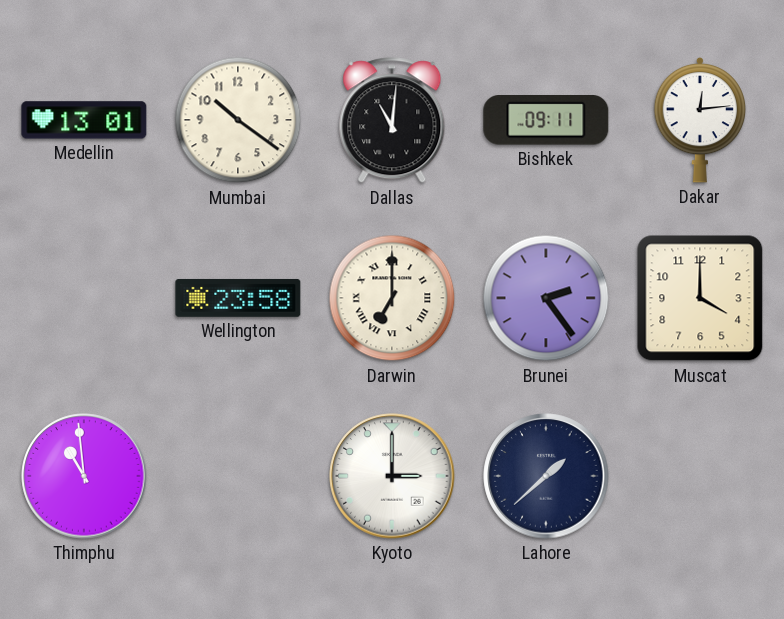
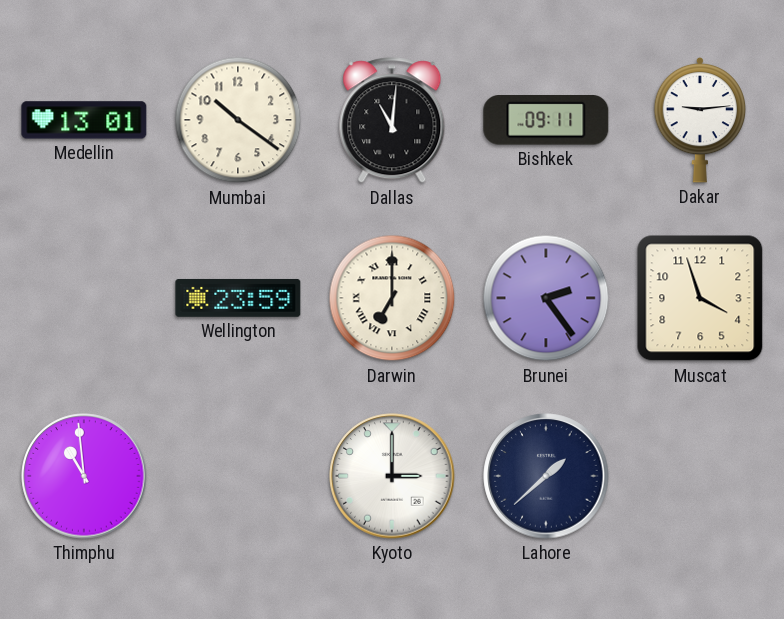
Dakar: 12:14 -> 9:14 (700, 120)
Wellington: 23:58 -> 23:59 (238, 298)
Muscat: 4:00 -> 3:57 (700, 298)
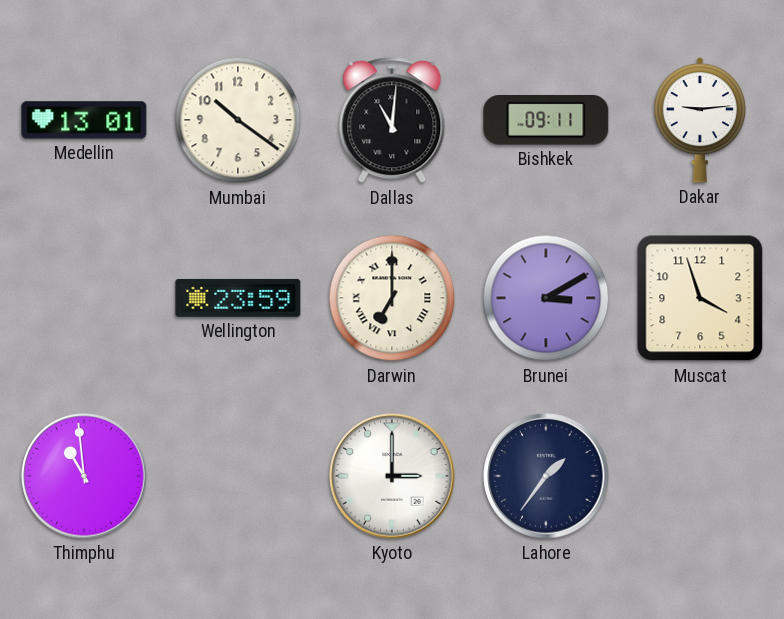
Brunei: 2:24 -> 3:10 (546, 298)
Lahore: 1:38 -> 1:36 (546, 476)
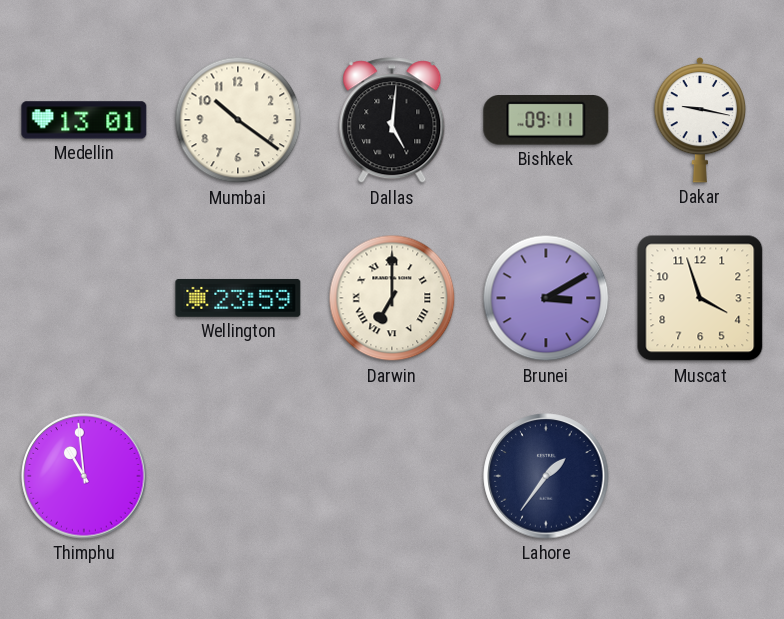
Dallas: 11:01 -> 5:01 (392, 121)
Dakar: 9:14 -> 9:17 (700, 120)
Kyoto: 3:00 -> none (392, 476)
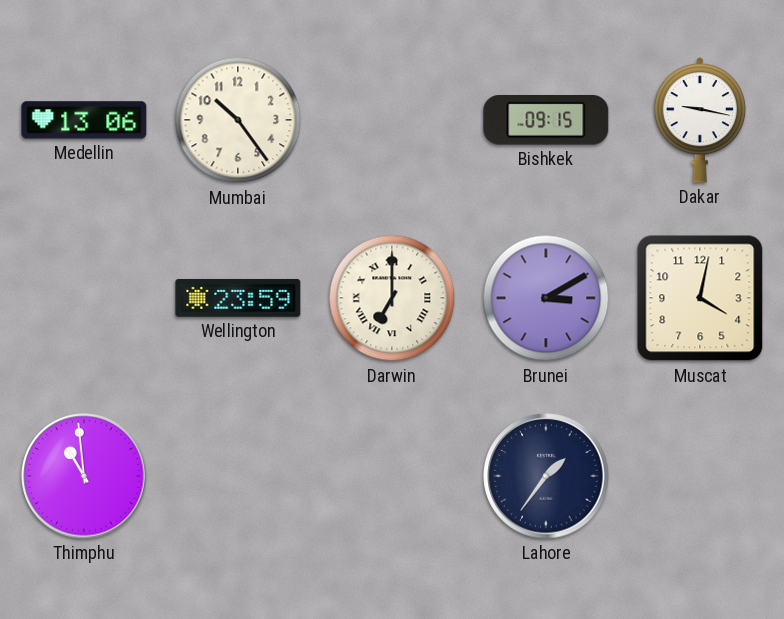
Medellin: 13:01 -> 13:06 (84, 120)
Mumbai: 10:21 -> 10:24 (238, 120)
Dallas: 5:01 -> none (392, 121)
Bishkek: 09:11 -> 09:15 (546, 120)
Muscat: 3:57 -> 4:02 (700, 298)
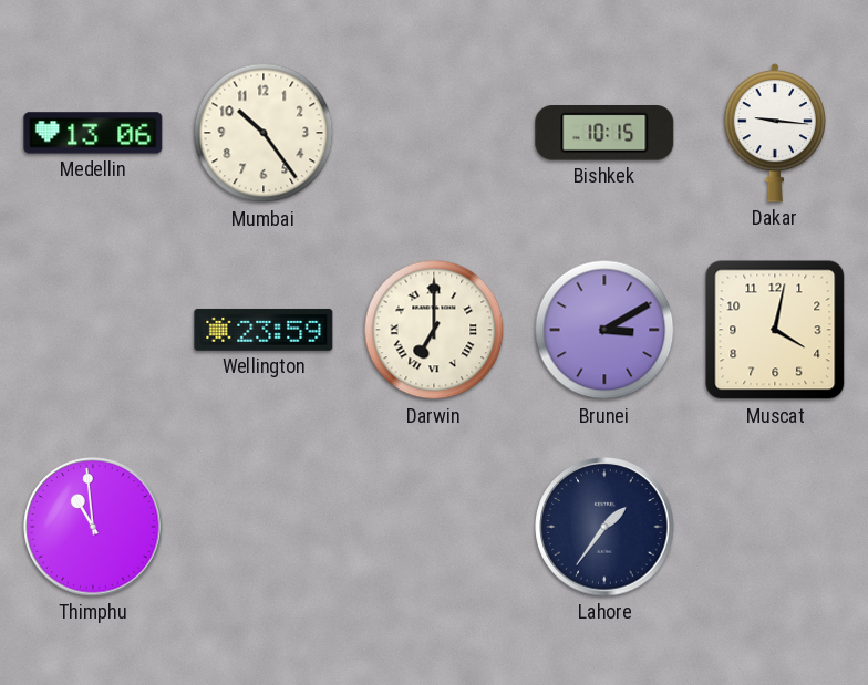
Bishkek: 09:15 -> 10:15 (604, 133)
Dakar: 9:17 -> 9:16 (775, 133)
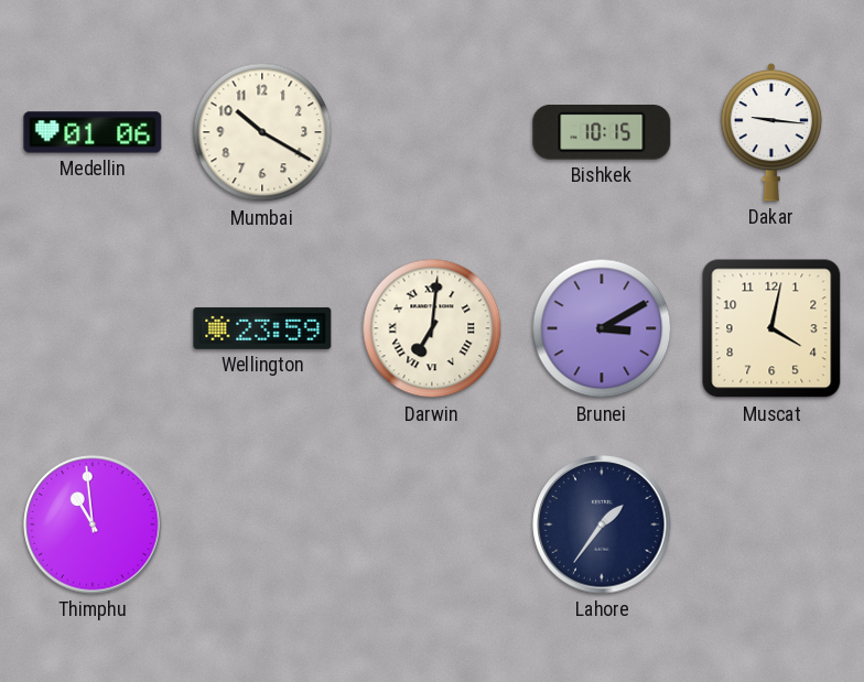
Medellin: 13:06 -> 01:06 (93, 132)
Mumbai: 10:24 -> 10:20 (262, 132)
Darwin: 7:00 -> 7:01 (432, 328)
